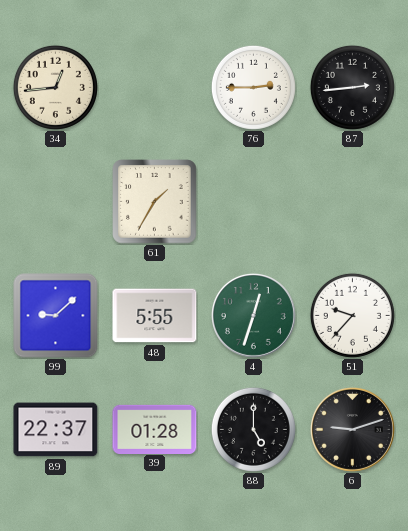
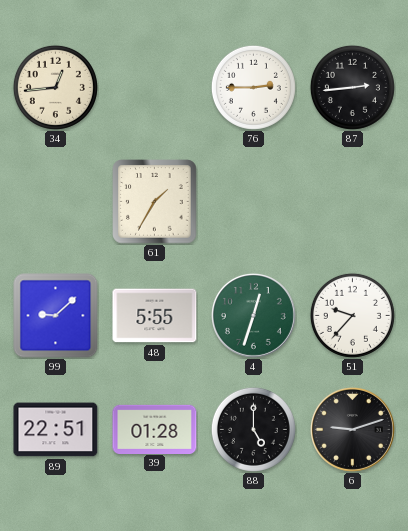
89: 22:37 -> 22:51 (56, 430)
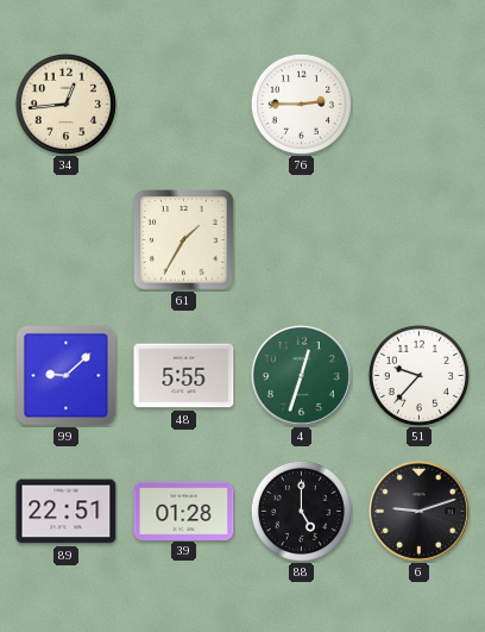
87: 2:44 -> none (352, 87)
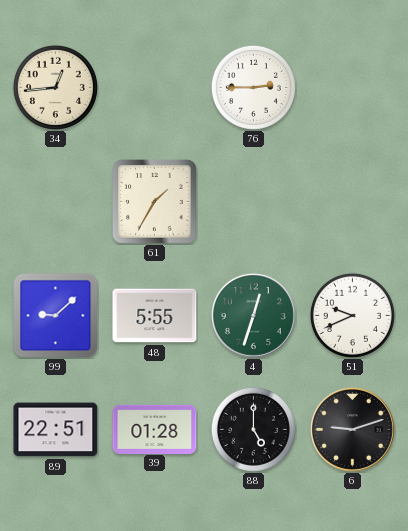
51: 9:37 -> 9:41 (352, 315)
